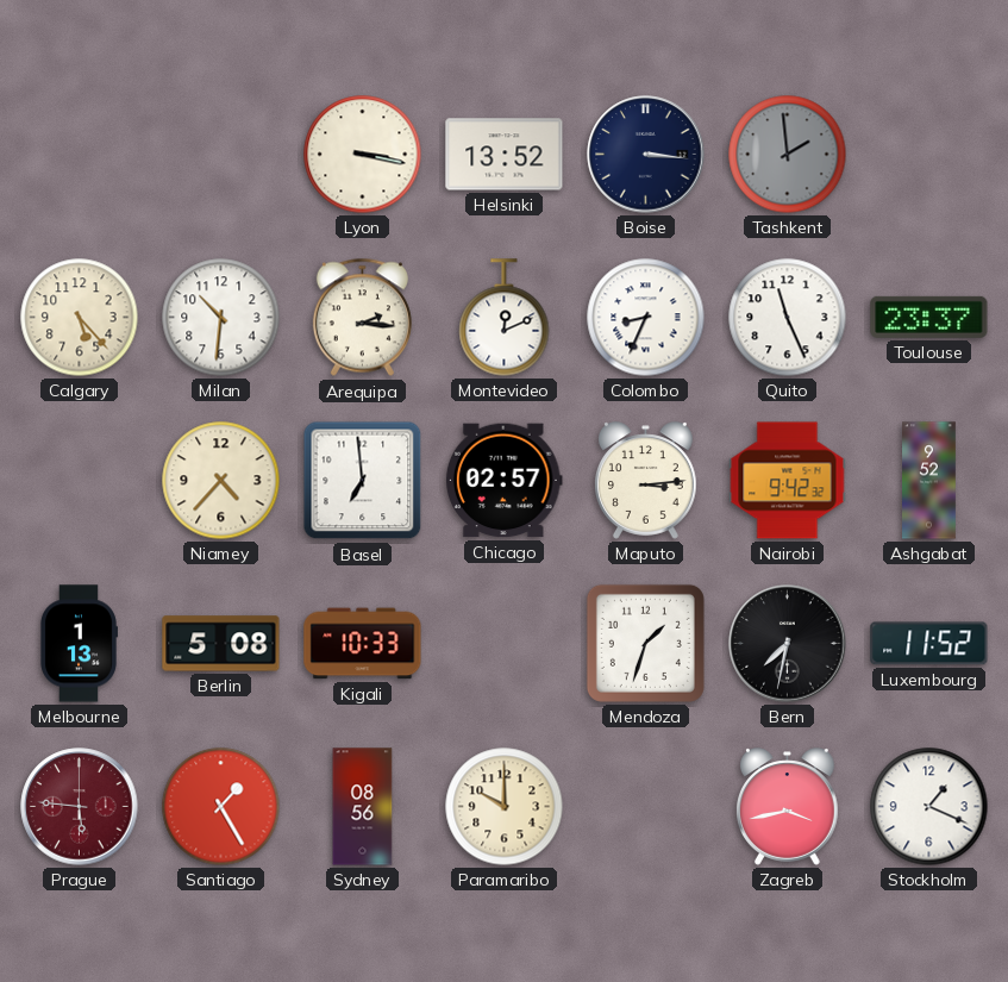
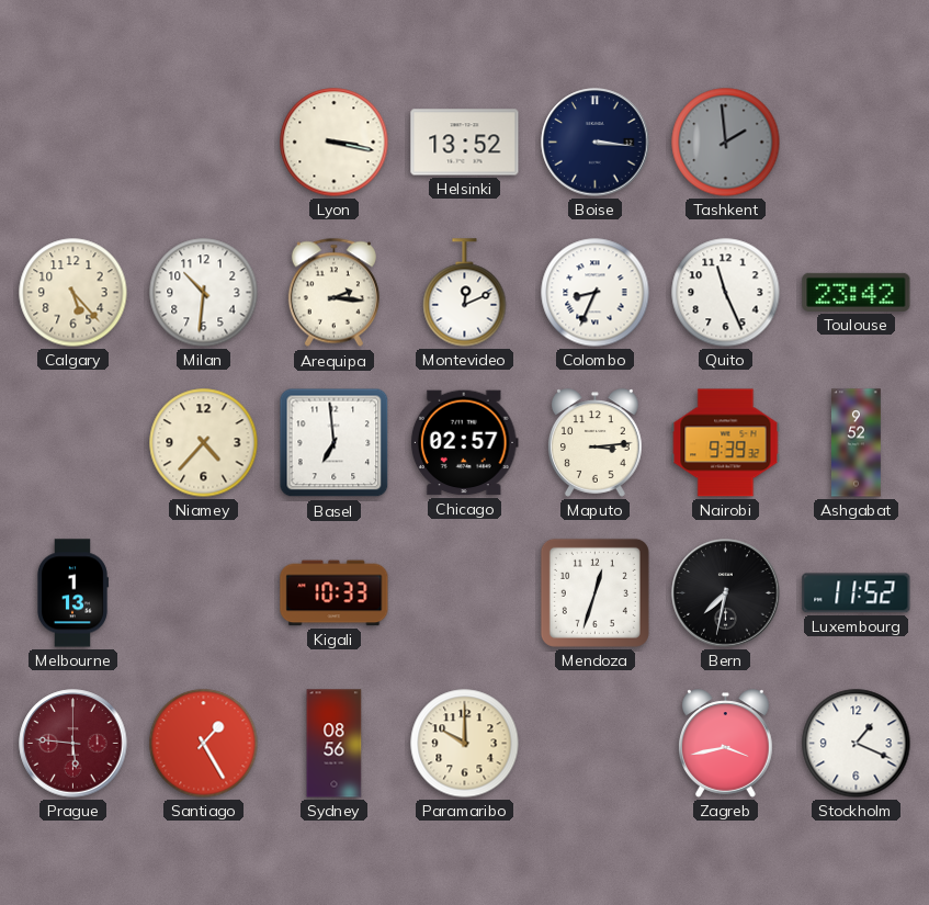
Toulouse: 23:37 -> 23:42 (857, 292)
Nairobi: 9:42 -> 9:39 (726, 443)
Berlin: 5:08 -> none (221, 644)
Mendoza: 1:33 -> 12:33 (594, 592)
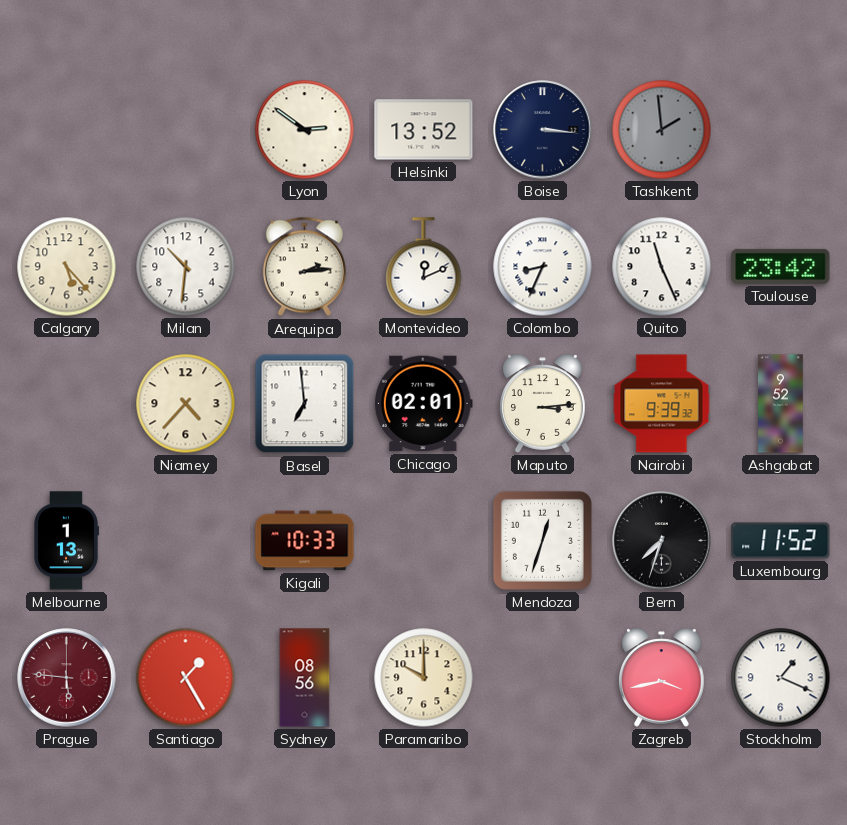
Lyon: 3:17 -> 2:51 (305, 130)
Arequipa: 2:16 -> 2:14 (304, 267)
Chicago: 02:57 -> 02:01 (423, 404)
Bern: 7:32 -> 7:33 (662, 541)
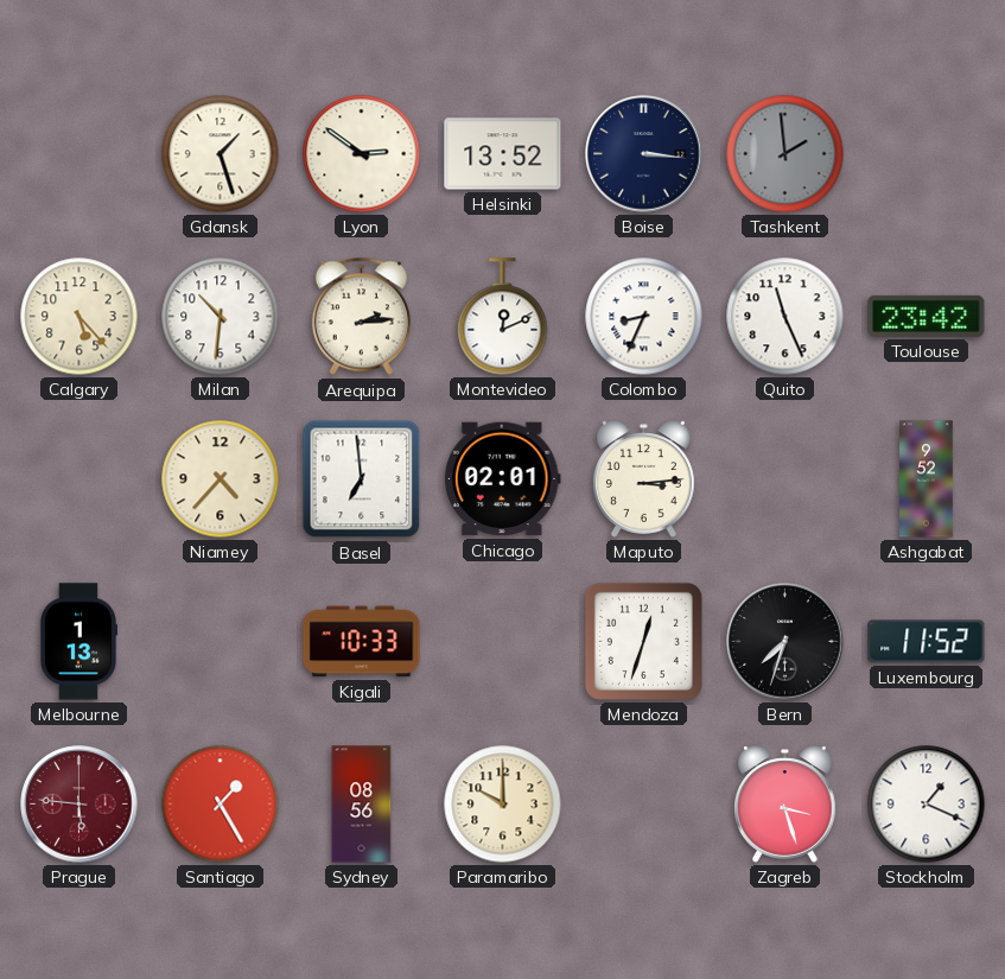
Gdansk: none -> 1:27 (221, 154)
Nairobi: 9:39 -> none (662, 404)
Zagreb: 3:43 -> 3:27 (785, 805)
